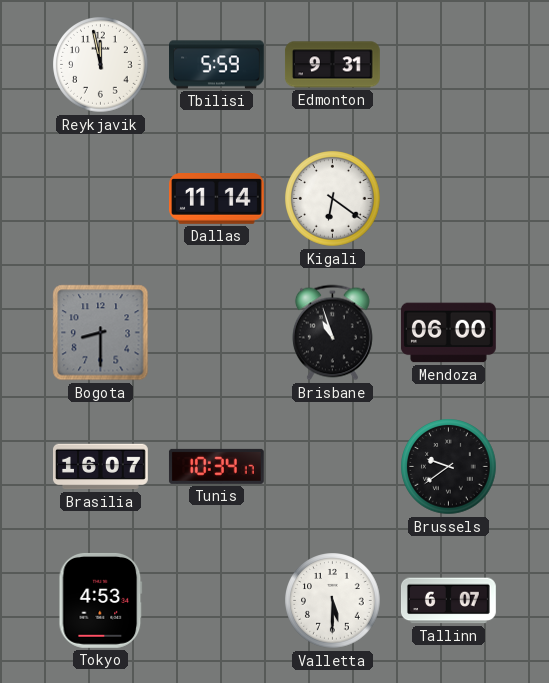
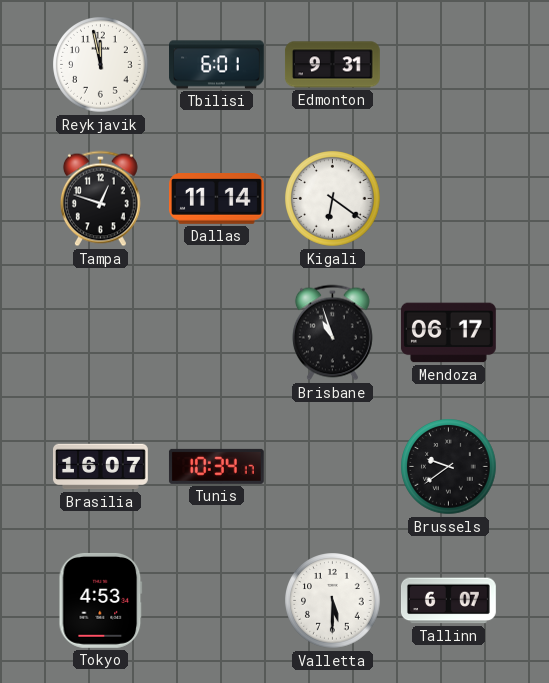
Tbilisi: 5:59 -> 6:01 (217, 65)
Tampa: none -> 12:48 (100, 199)
Bogota: 8:30 -> none (101, 333)
Mendoza: 06:00 -> 06:17 (448, 333)
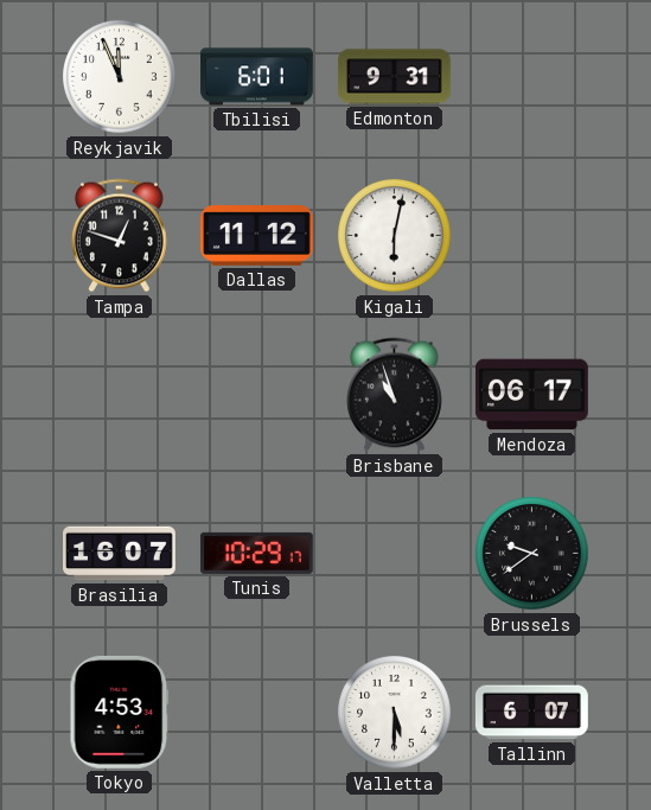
Reykjavik: 11:58 -> 11:56 (120, 77)
Dallas: 11:14 -> 11:12 (257, 236)
Kigali: 6:21 -> 6:02 (395, 236)
Tunis: 10:34 -> 10:29 (256, 553)
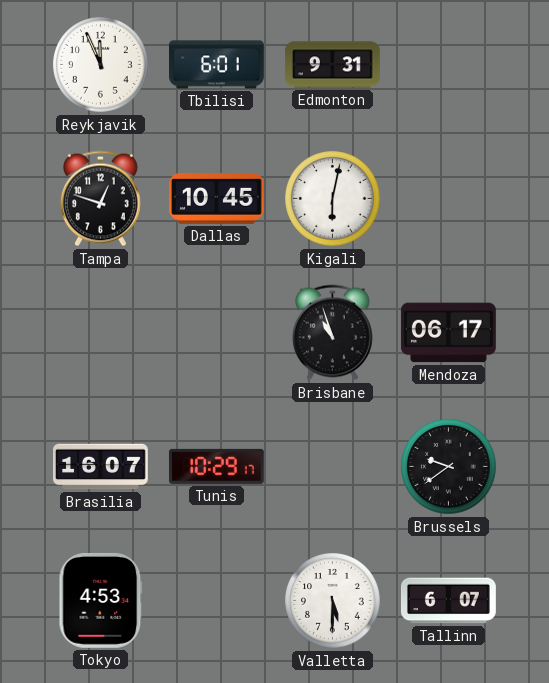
Dallas: 11:12 -> 10:45 (217, 199)
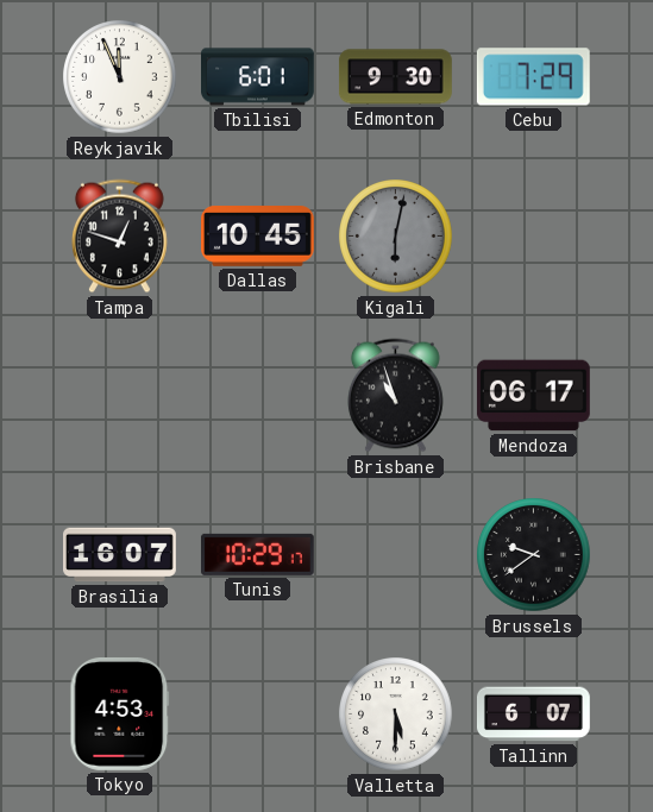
Edmonton: 9:31 -> 9:30 (395, 77)
Cebu: none -> 7:29 (533, 77)
Kigali dial: white -> grey (396, 237)
